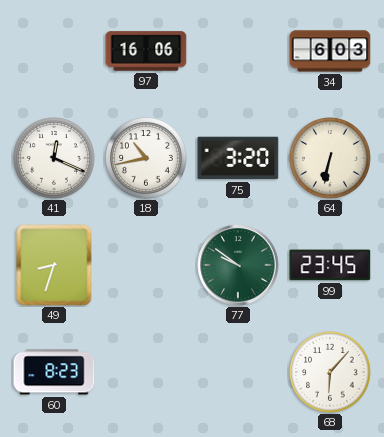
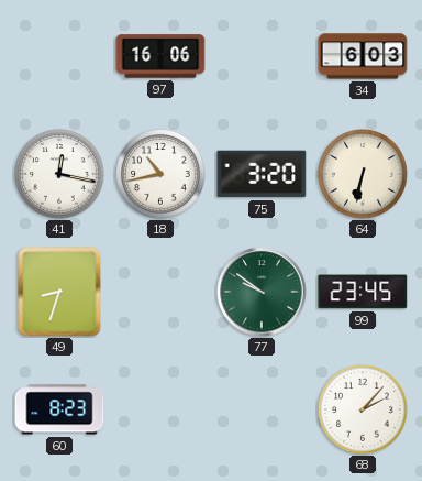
41: 12:19 -> 12:17 (59, 174)
68: 6:07 -> 2:07 (363, 409)
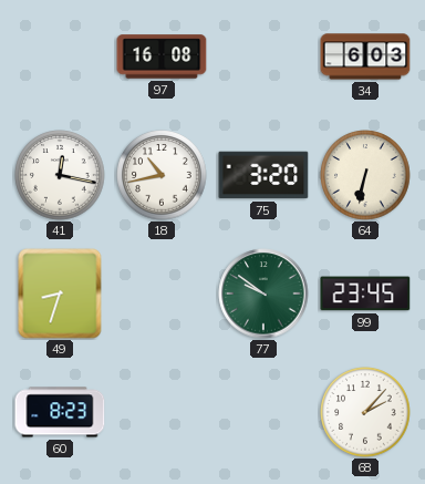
97: 16:06 -> 16:08 (162, 56)
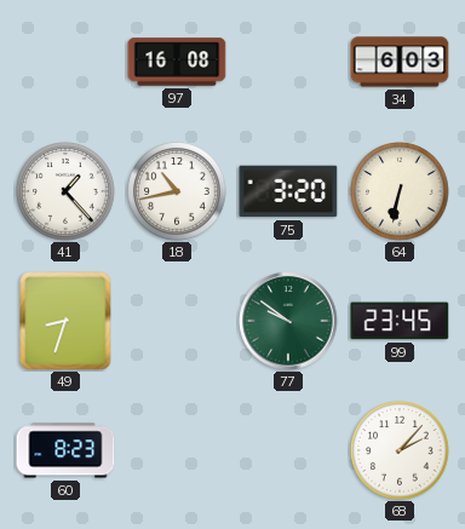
41: 12:17 -> 1:23 (65, 191)
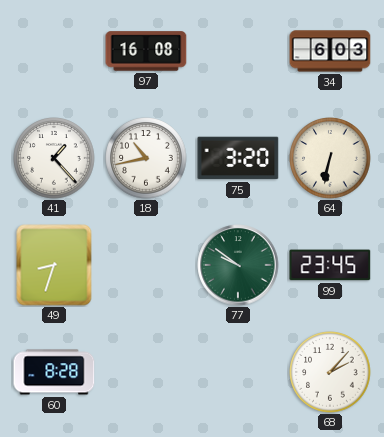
60: 8:23 -> 8:28 (54, 372)
